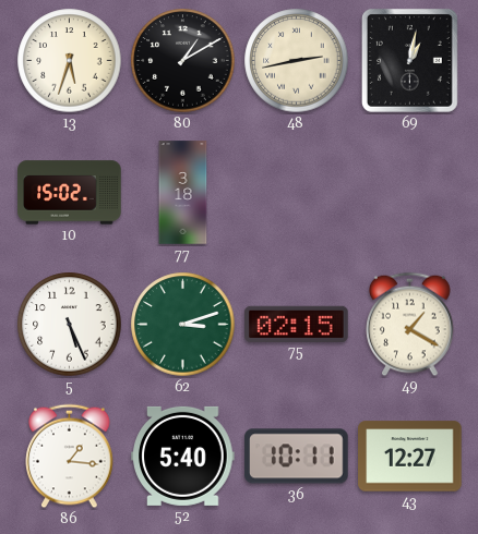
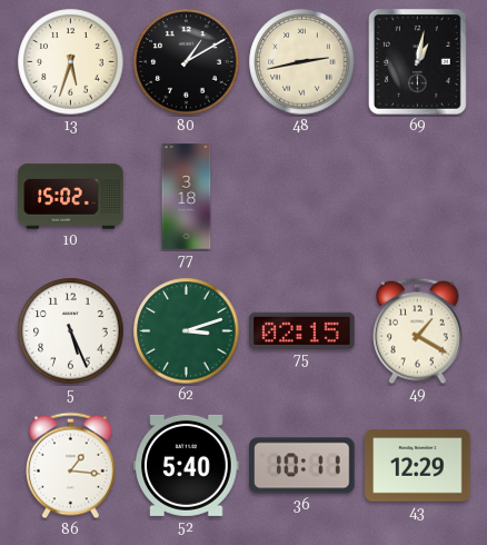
43: 12:27 -> 12:29 (418, 466)
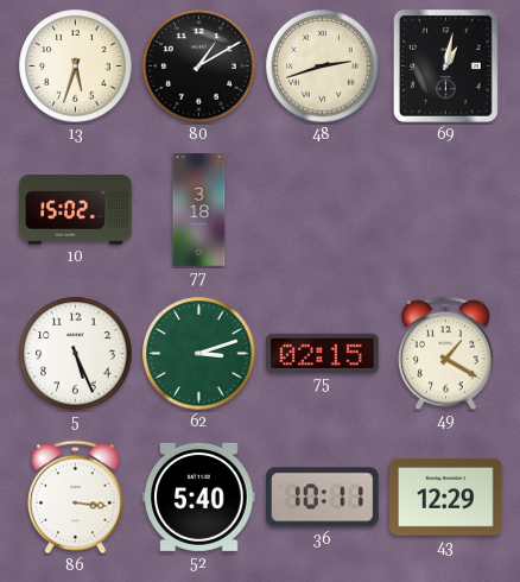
48: 2:43 -> 2:42 (323, 67)
86: 1:16 -> 3:16 (76, 498)
